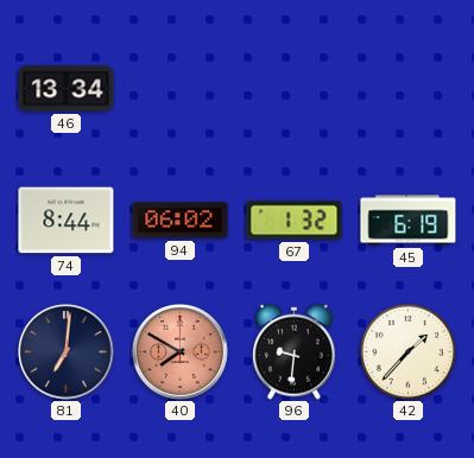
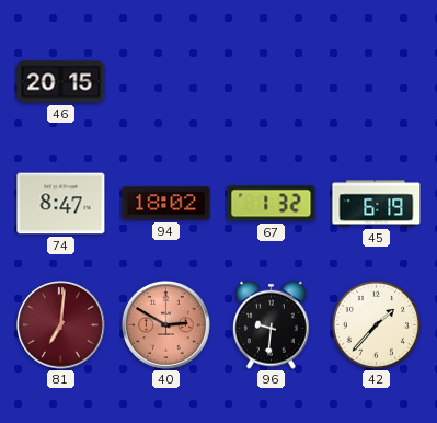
46: 13:34 -> 20:15 (61, 82)
74: 8:44 -> 8:47 (61, 204)
94: 06:02 -> 18:02 (166, 204)
81 dial: navy -> burgundy (61, 325)
40: 7:50 -> 2:50 (166, 325)
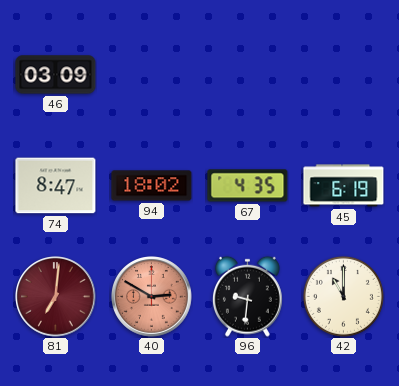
46: 20:15 -> 03:09 (56, 75)
67: 1:32 -> 4:35 (248, 186)
42: 1:37 -> 11:00 (343, 296)
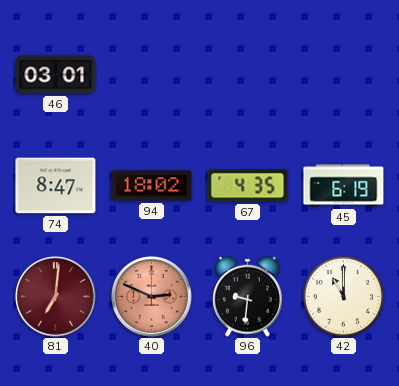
46: 03:09 -> 03:01 (56, 75)
40: 2:50 -> 2:49 (152, 297)
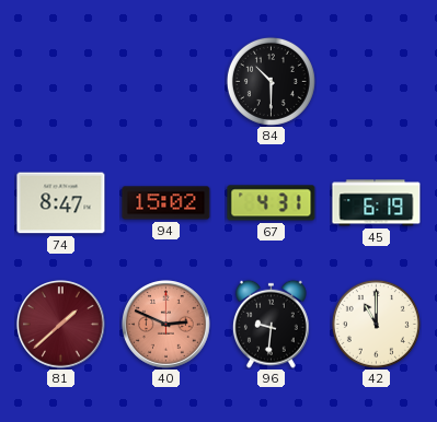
46: 03:01 -> none (56, 75)
84: none -> 10:30 (271, 81)
94: 18:02 -> 15:02 (166, 203)
67: 4:35 -> 4:31 (272, 203)
81: 7:01 -> 1:38 (61, 325)
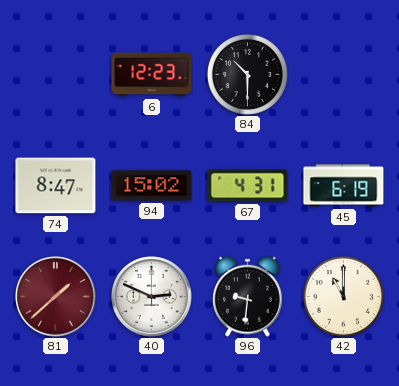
6: none -> 12:23 (152, 75)
40 dial: salmon -> white (152, 297)
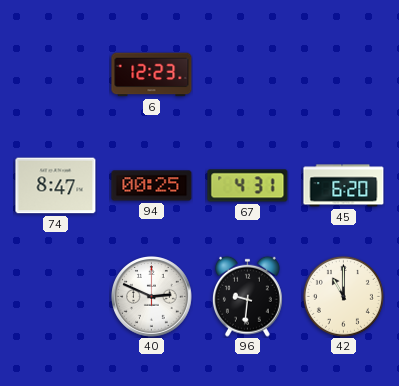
84: 10:30 -> none (247, 74)
94: 15:02 -> 00:25 (152, 186)
45: 6:19 -> 6:20 (344, 186)
81: 1:38 -> none (56, 297)
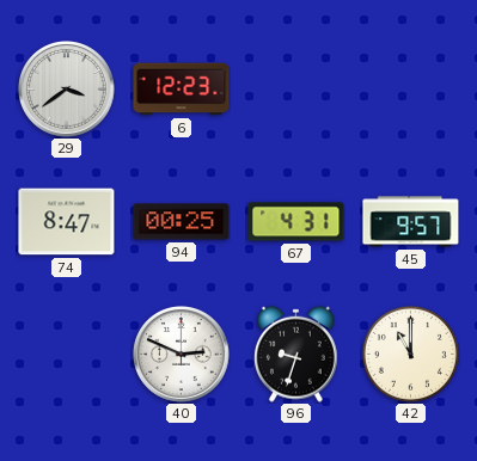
29: none -> 3:39 (67, 90)
45: 6:20 -> 9:57 (411, 222)
96: 9:31 -> 9:33 (295, 354)
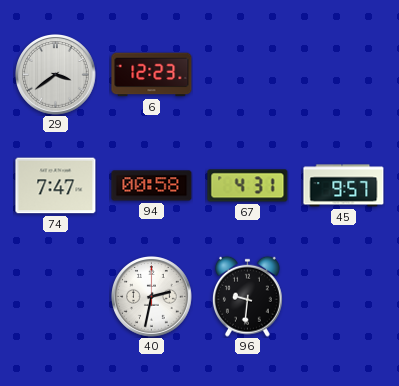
74: 8:47 -> 7:47 (56, 186)
94: 00:25 -> 00:58 (152, 186)
40: 2:49 -> 2:32 (152, 297)
96: 9:33 -> 9:31 (247, 296)
42: 11:00 -> none (410, 354)
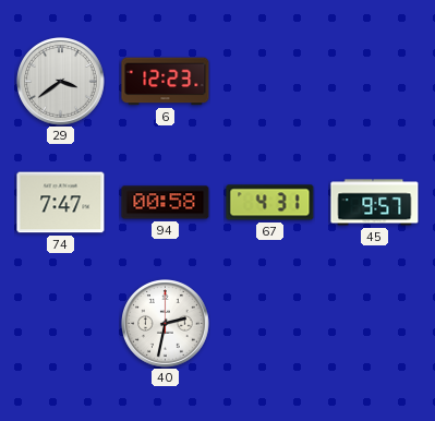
96: 9:31 -> none (247, 296)
